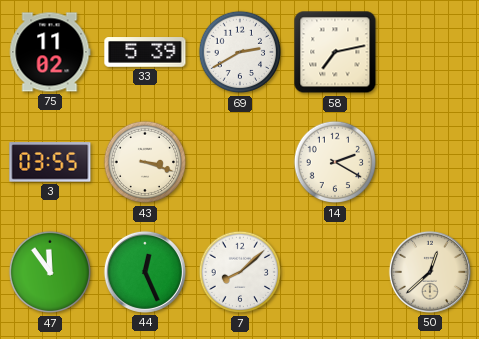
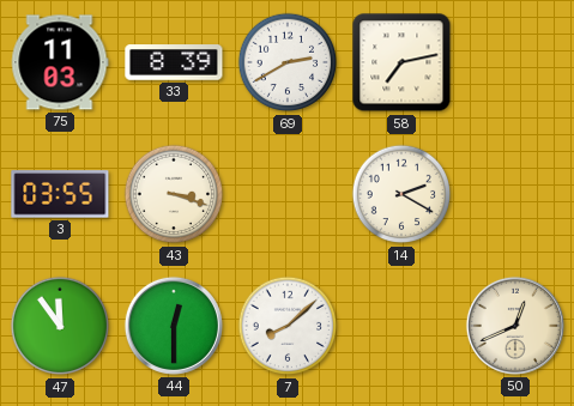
75: 11:02 -> 11:03 (60, 62)
33: 5:39 -> 8:39 (174, 62)
44: 12:26 -> 12:30 (174, 326)
50: 12:38 -> 12:41 (515, 326)
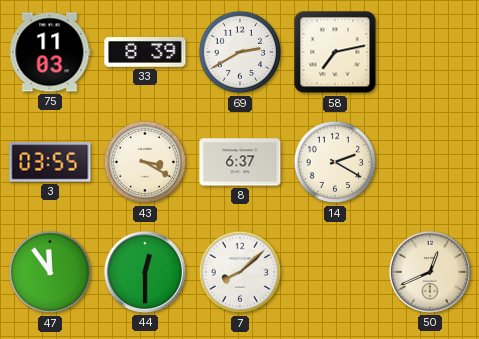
43: 3:18 -> 3:20 (145, 162)
8: none -> 6:37 (240, 162)
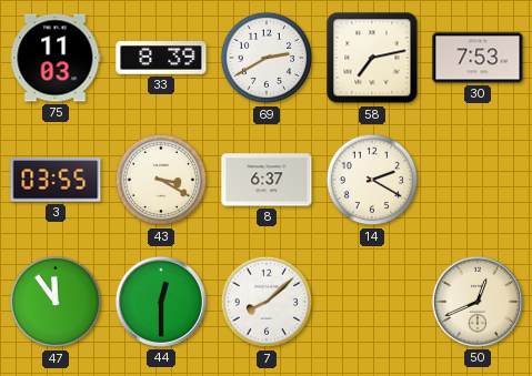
30: none -> 7:53 (478, 58)
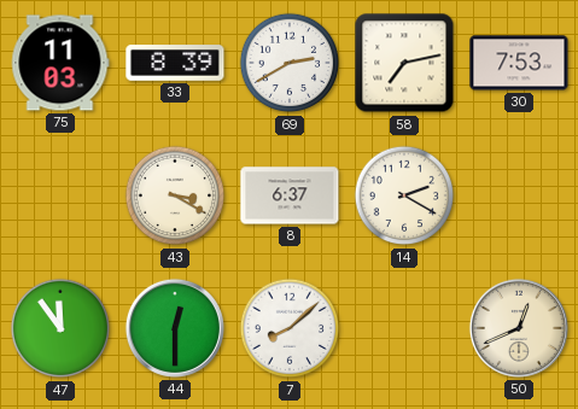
3: 03:55 -> none (56, 180)
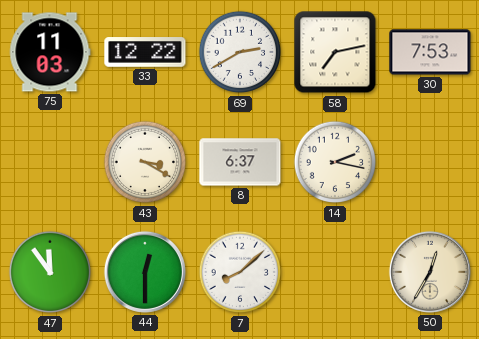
33: 8:39 -> 12:22 (145, 52)
14: 2:20 -> 2:17 (335, 162)
50: 12:41 -> 12:35 (430, 272)
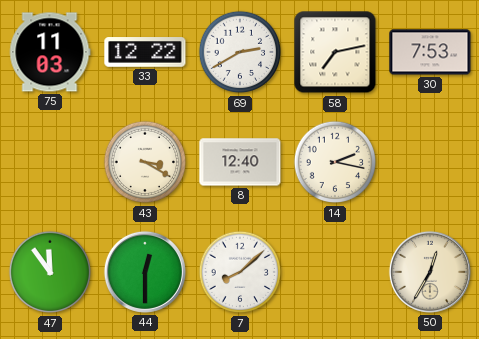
8: 6:37 -> 12:40 (240, 162)
